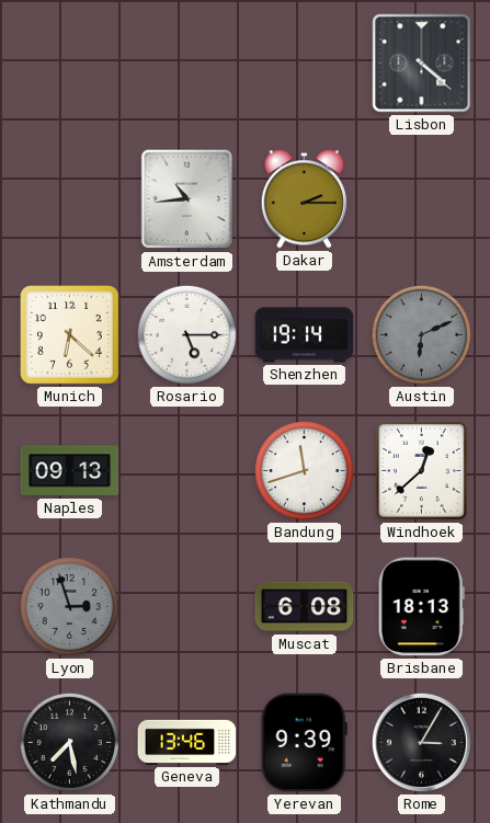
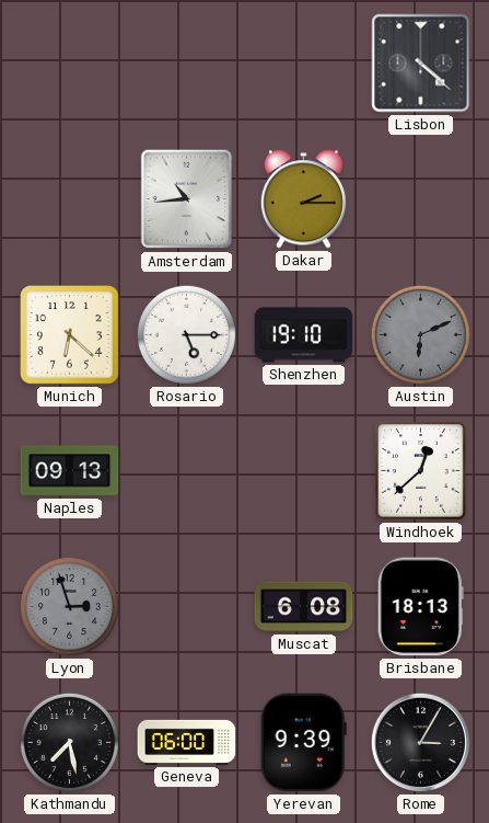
Shenzhen: 19:14 -> 19:10 (304, 335)
Bandung: 11:42 -> none (304, 470)
Geneva: 13:46 -> 06:00 (187, 742)
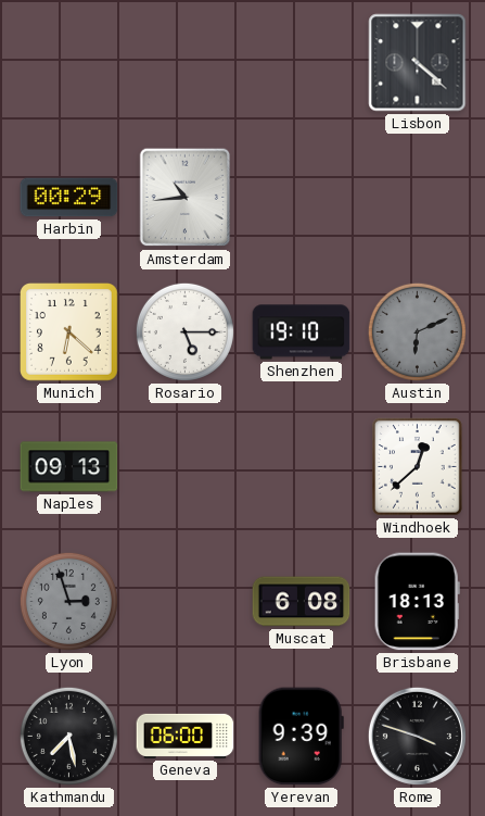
Harbin: none -> 00:29 (69, 198)
Dakar: 2:15 -> none (303, 199)
Rome: 3:05 -> 3:48 (417, 736)
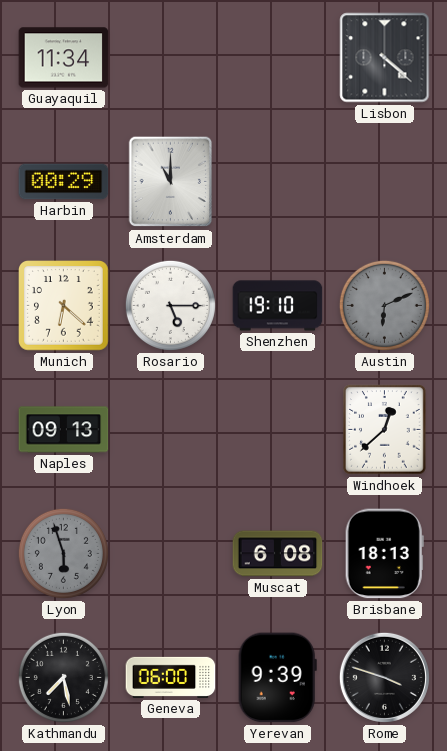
Guayaquil: none -> 11:34 (64, 58)
Amsterdam: 10:44 -> 11:00 (171, 182)
Lyon: 2:57 -> 5:57 (63, 553)
